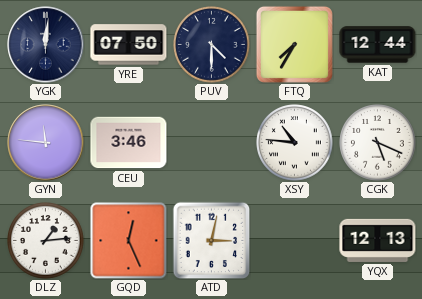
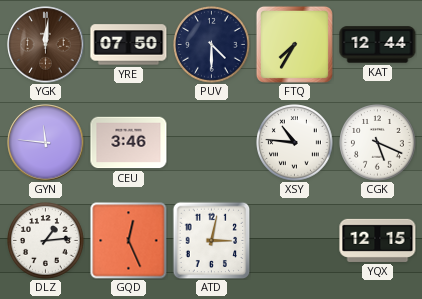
YGK dial: navy -> brown (46, 45)
YQX: 12:13 -> 12:15 (378, 240)
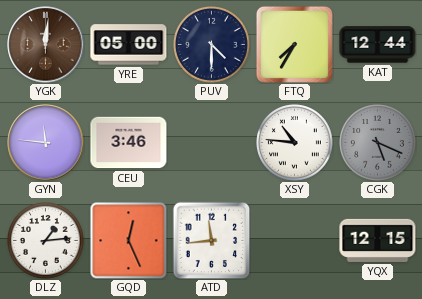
YRE: 07:50 -> 05:00 (129, 45)
CGK dial: white -> grey (378, 143)
ATD: 3:02 -> 11:44 (211, 240)
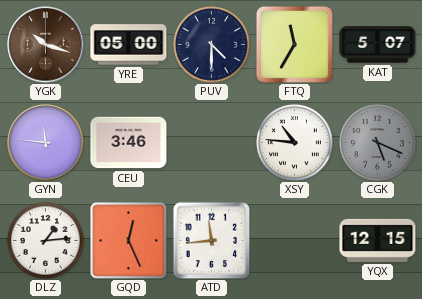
YGK: 12:01 -> 10:18 (46, 45)
FTQ: 7:35 -> 11:35 (294, 44)
KAT: 12:44 -> 5:07 (378, 45)
